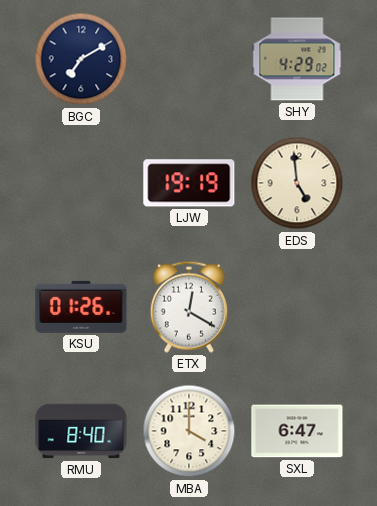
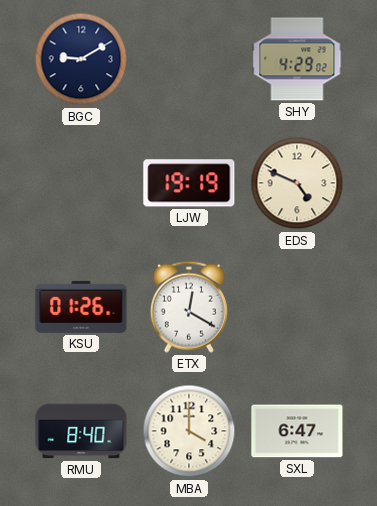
BGC: 7:10 -> 9:10 (81, 59)
EDS: 4:59 -> 4:49 (297, 183)
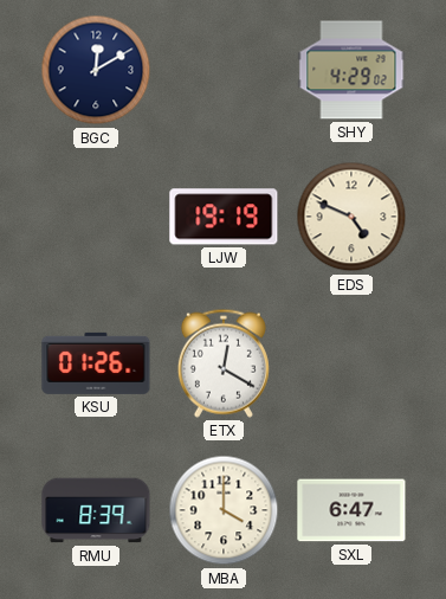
BGC: 9:10 -> 12:10 (96, 70)
RMU: 8:40 -> 8:39 (96, 510)
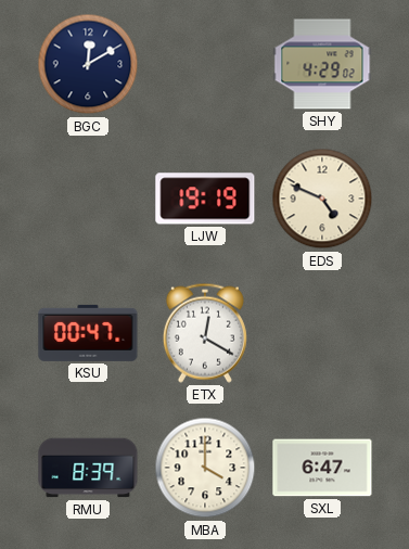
KSU: 01:26 -> 00:47 (88, 333)
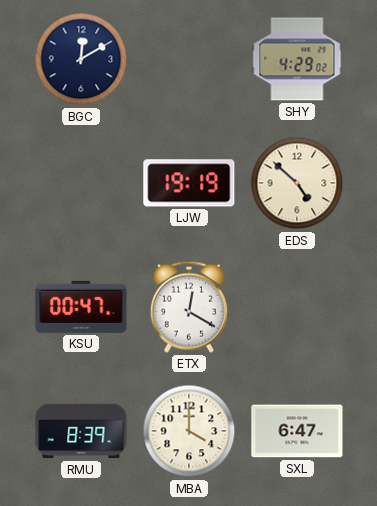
EDS: 4:49 -> 4:52 (297, 183)
